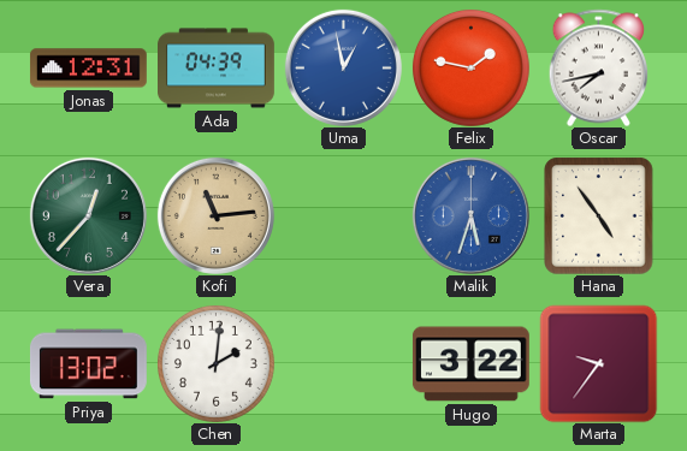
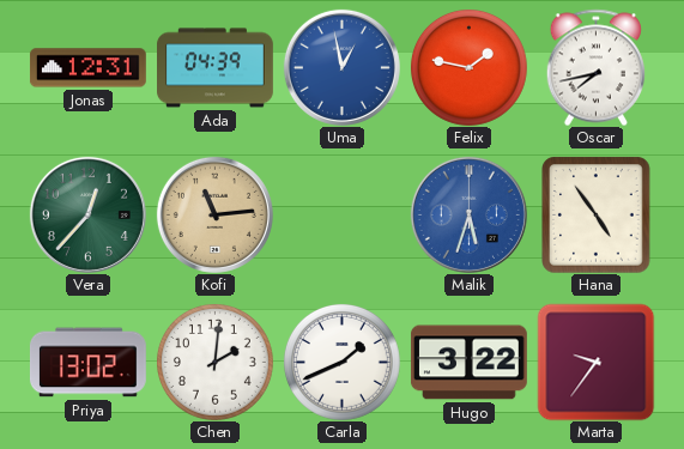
Carla: none -> 1:41 (341, 362)
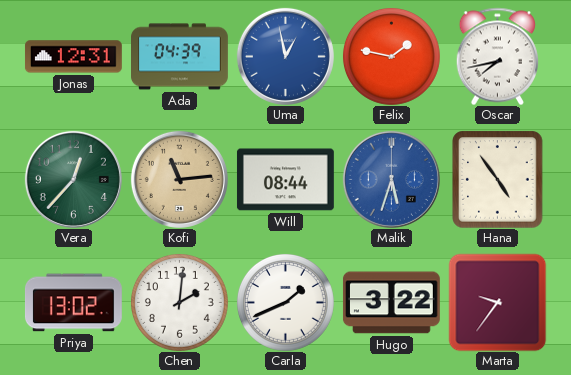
Will: none -> 08:44 (285, 180)
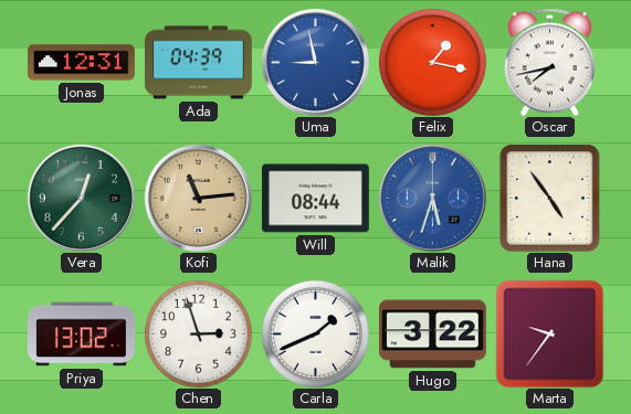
Uma: 12:58 -> 8:58 (315, 62)
Felix: 1:47 -> 1:17 (432, 62)
Chen: 2:01 -> 2:57 (198, 333)
